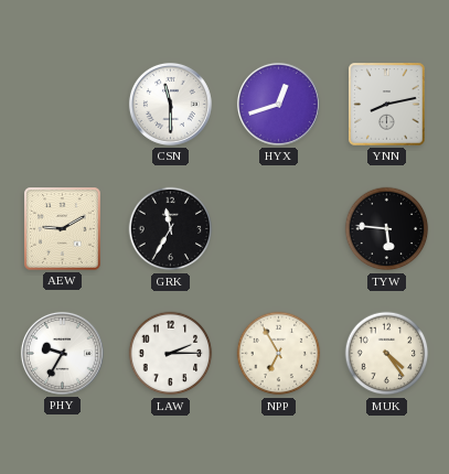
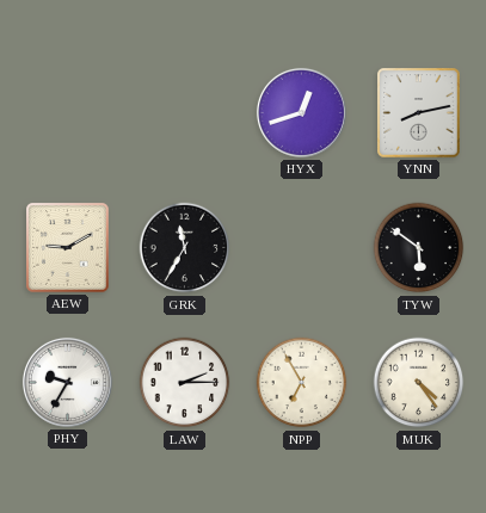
CSN: 11:30 -> none (170, 104)
TYW: 5:46 -> 5:51 (419, 248)
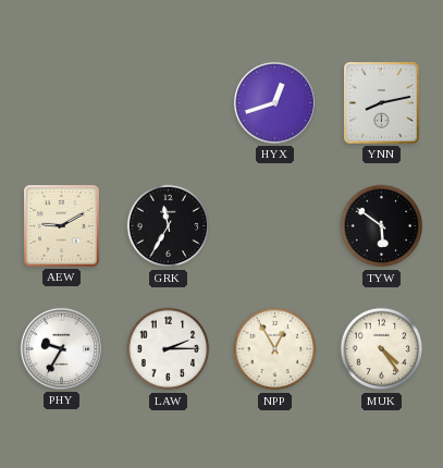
NPP: 6:55 -> 12:55 (275, 349)
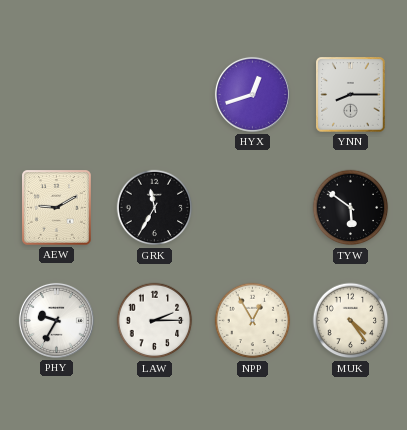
YNN: 8:13 -> 8:15 (351, 95)
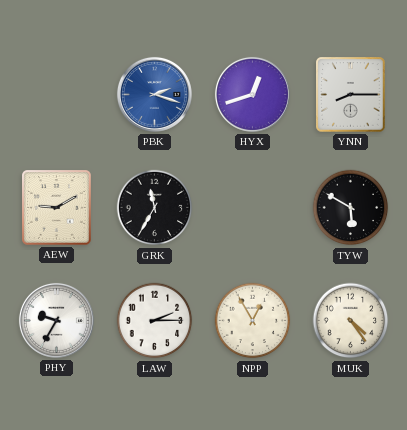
PBK: none -> 2:18 (154, 94)
TYW: 5:51 -> 5:50 (351, 208)
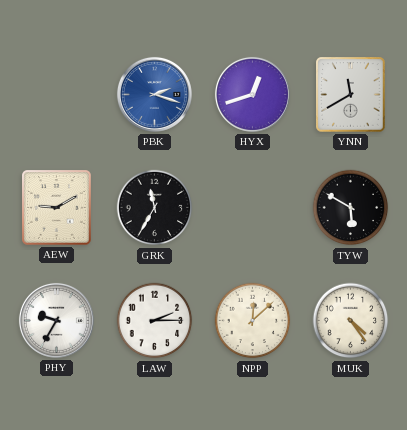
YNN: 8:15 -> 11:40 (351, 95)
NPP: 12:55 -> 12:08 (253, 321)
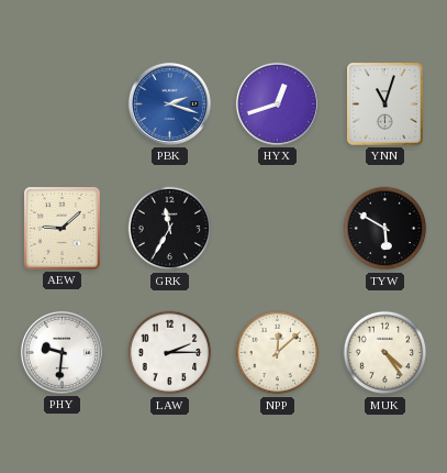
YNN: 11:40 -> 11:03 (385, 105)
AEW: 9:10 -> 9:08 (63, 229)
PHY: 9:35 -> 9:31 (62, 352)
